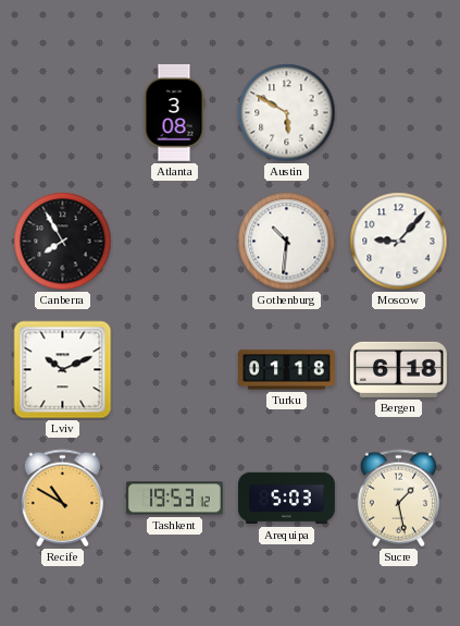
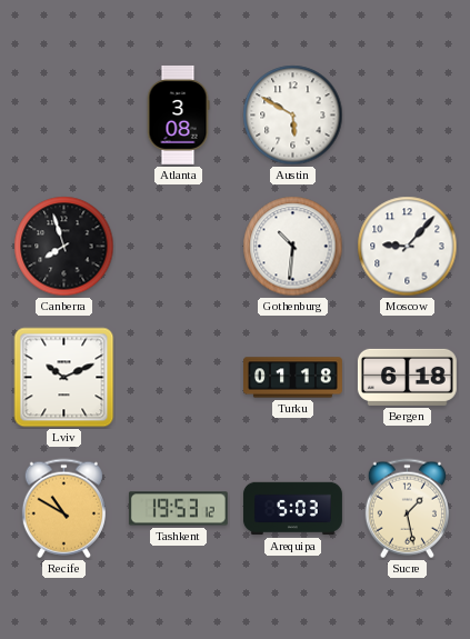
Canberra: 7:55 -> 7:57 (64, 247)
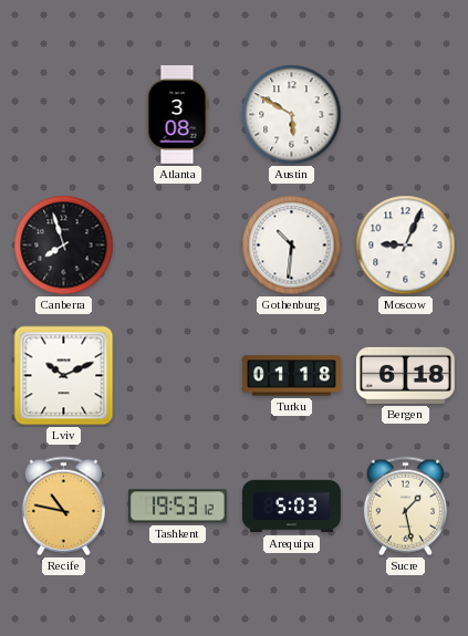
Moscow: 9:07 -> 9:04 (406, 246)
Recife: 10:50 -> 10:47 (63, 507)
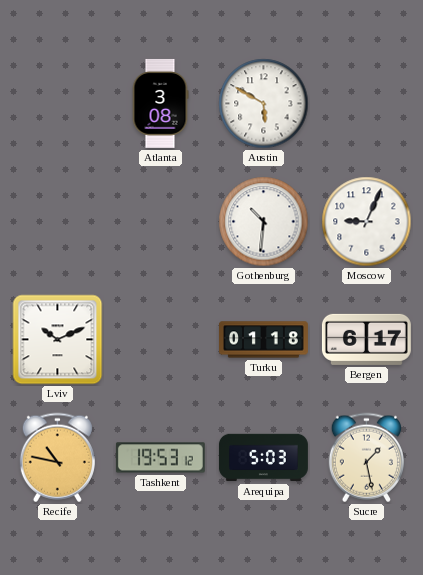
Canberra: 7:57 -> none (64, 246)
Bergen: 6:18 -> 6:17 (366, 339)
